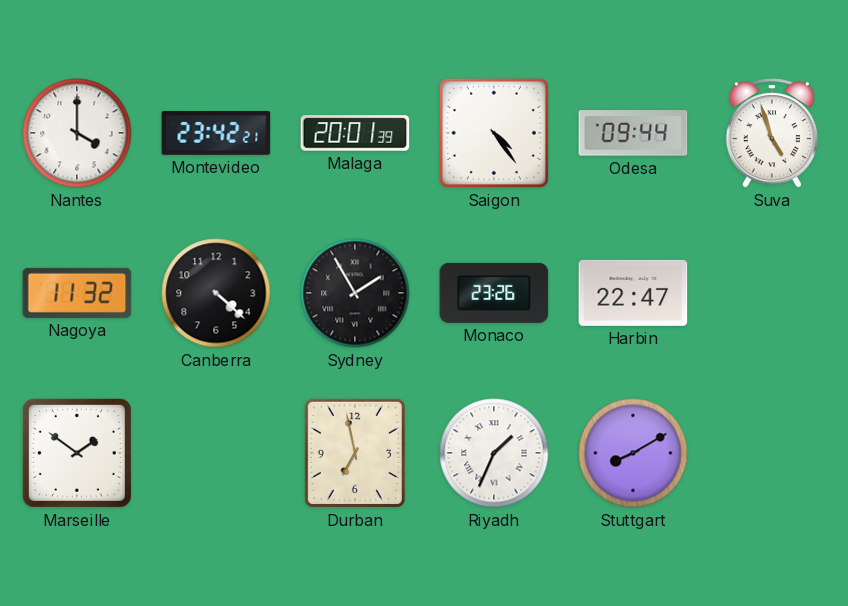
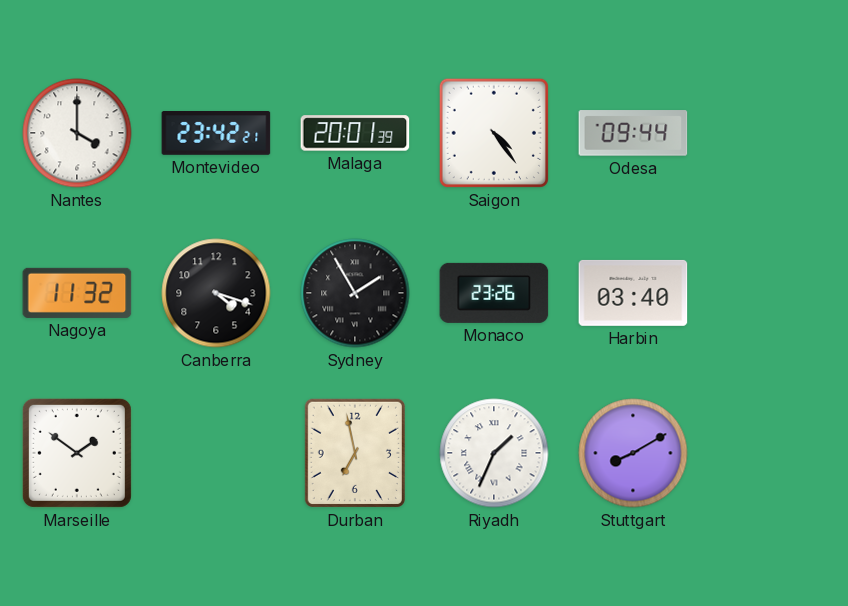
Suva: 4:57 -> none (772, 133)
Canberra: 4:22 -> 4:18 (216, 293)
Harbin: 22:47 -> 03:40 (633, 293)
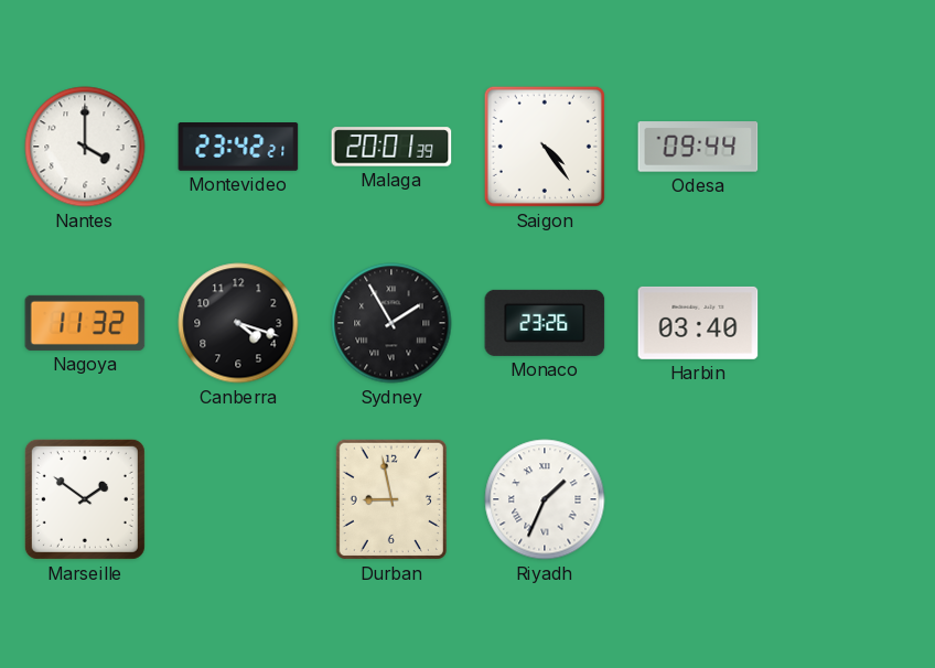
Durban: 6:58 -> 8:58 (391, 499)
Stuttgart: 8:10 -> none (633, 453)
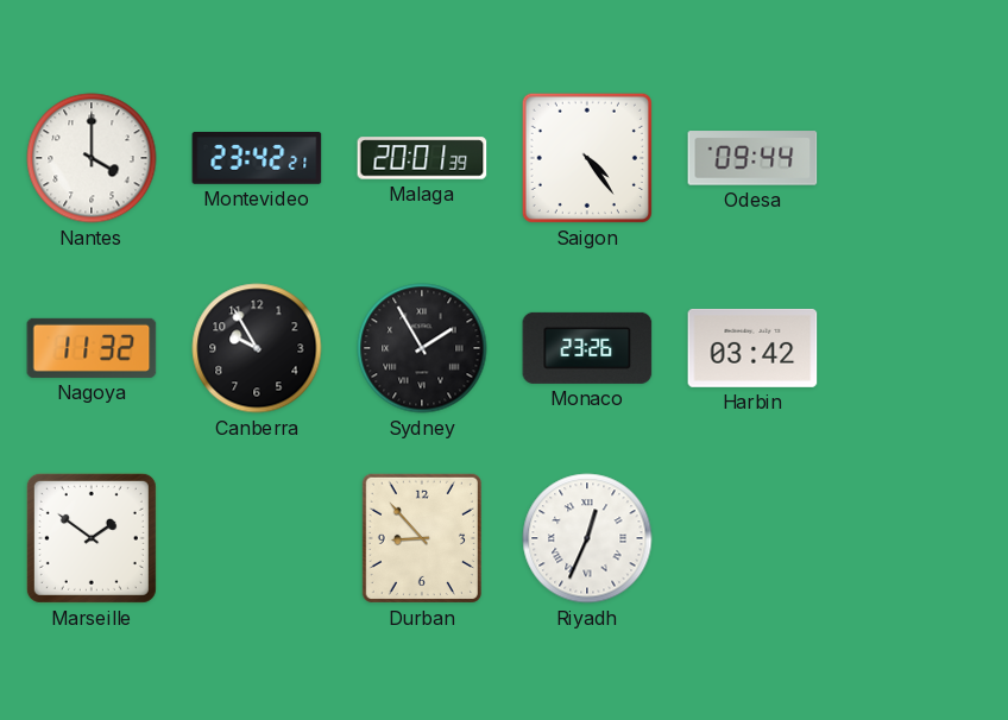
Canberra: 4:18 -> 9:55 (257, 348)
Harbin: 03:40 -> 03:42 (752, 348)
Durban: 8:58 -> 8:53 (422, 538)
Riyadh: 1:34 -> 12:34 (587, 538)
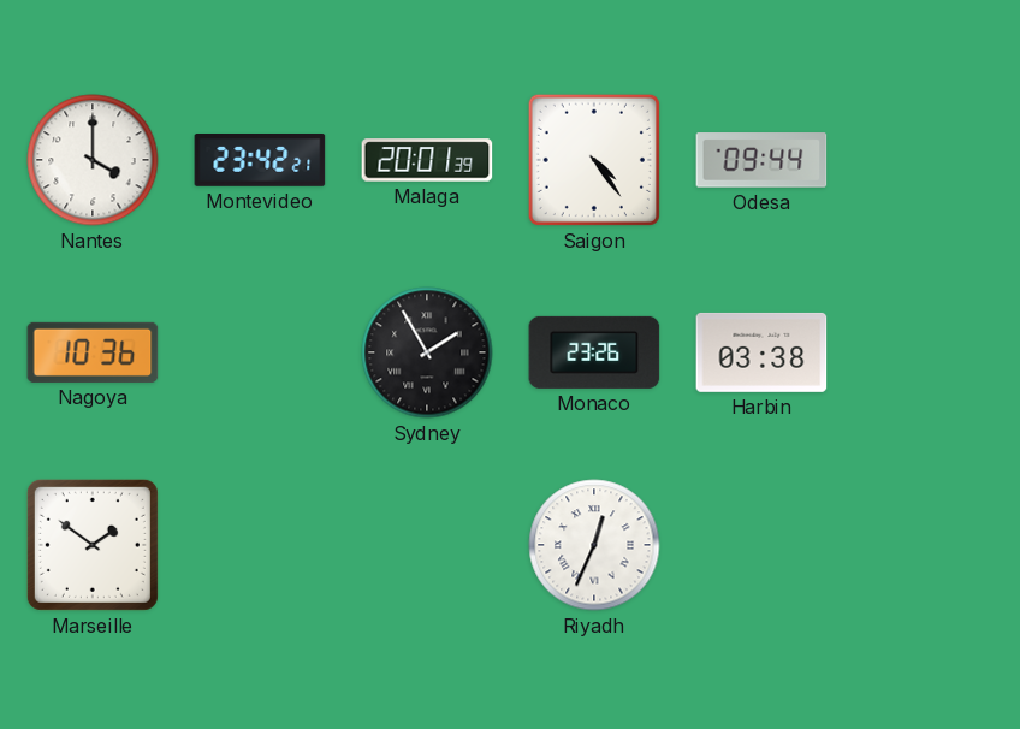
Nagoya: 11:32 -> 10:36 (93, 352)
Canberra: 9:55 -> none (257, 348)
Harbin: 03:42 -> 03:38 (761, 352)
Durban: 8:53 -> none (422, 538)
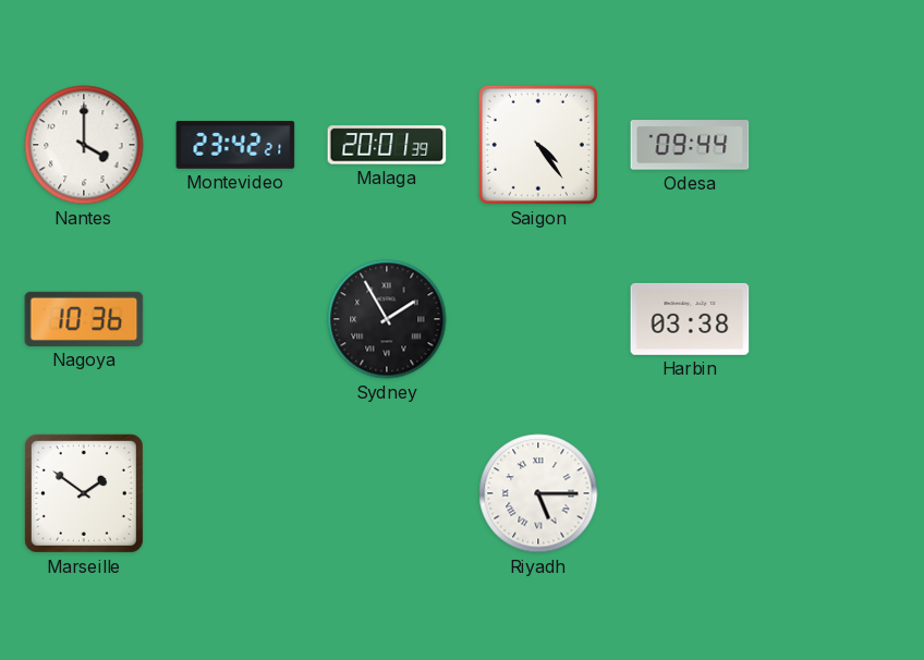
Monaco: 23:26 -> none (594, 352)
Riyadh: 12:34 -> 5:15 (538, 493)
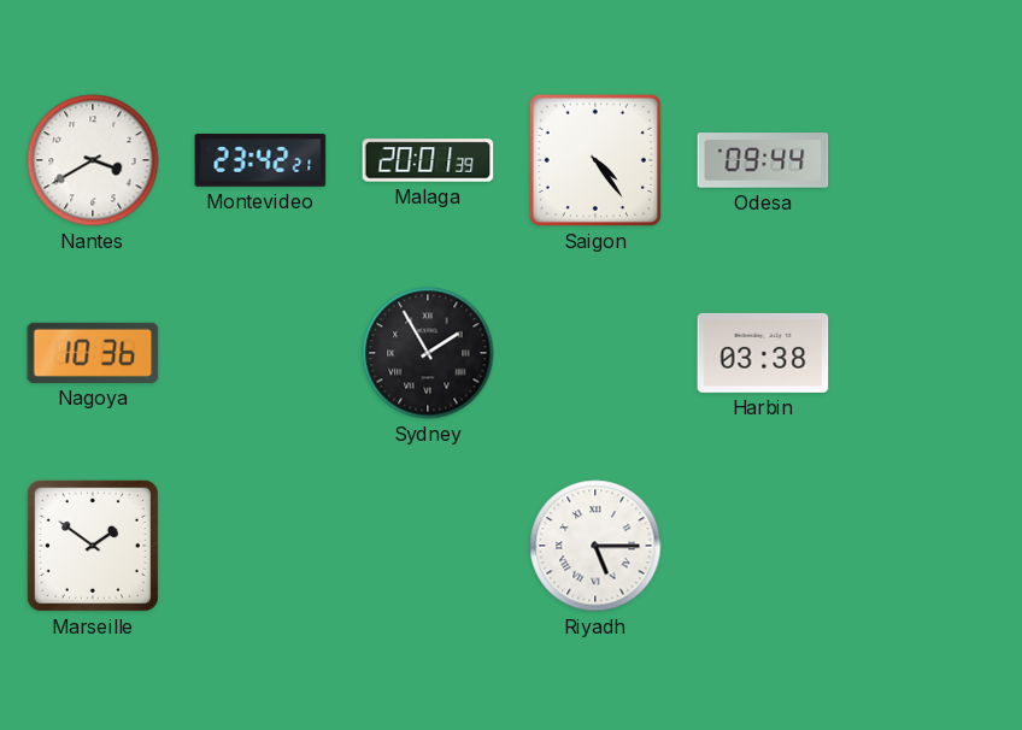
Nantes: 4:00 -> 3:40 (93, 160)
